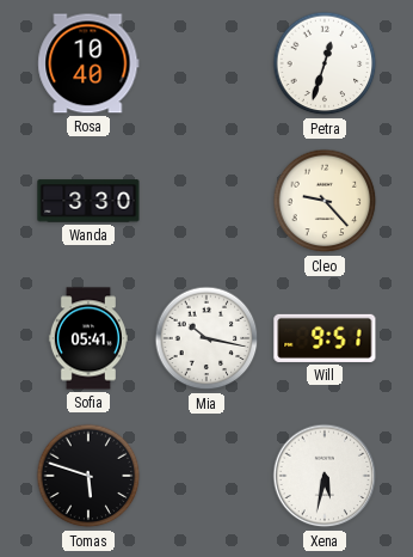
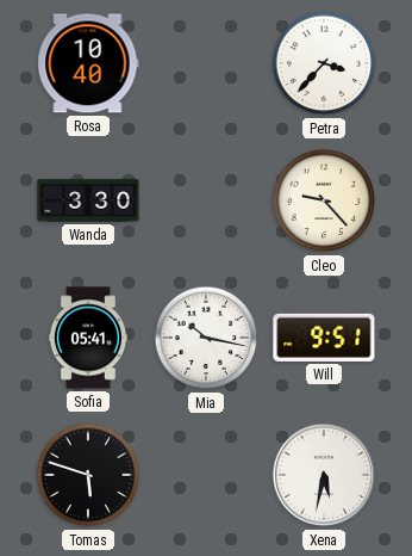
Petra: 12:33 -> 3:37 (324, 63)
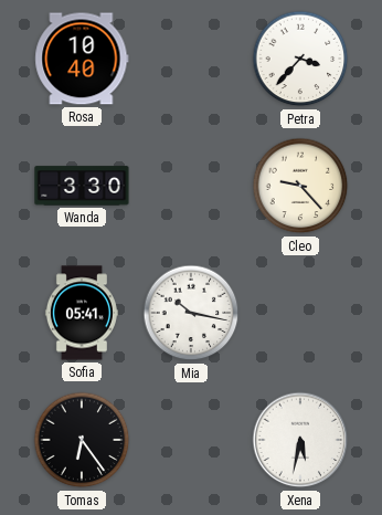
Will: 9:51 -> none (324, 338)
Tomas: 5:48 -> 6:24 (82, 440)
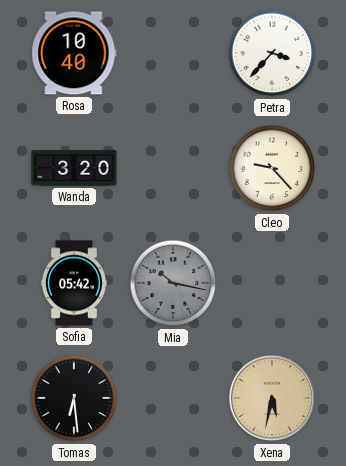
Wanda: 3:30 -> 3:20 (74, 168)
Sofia: 05:41 -> 05:42 (74, 283)
Mia dial: white -> grey (173, 283)
Tomas: 6:24 -> 6:29 (74, 398)
Xena dial: white -> champagne (272, 398)
